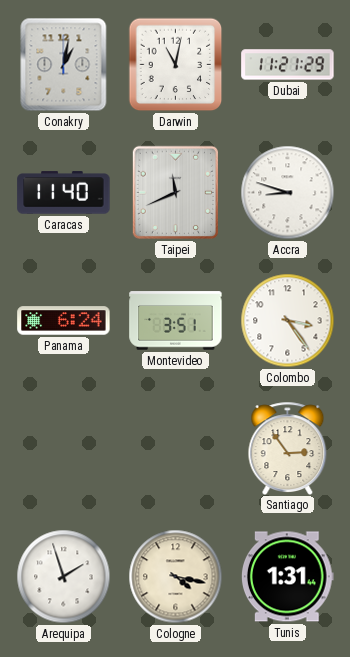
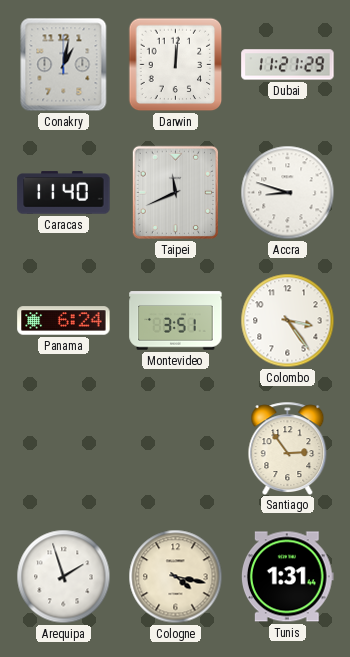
Darwin: 11:02 -> 12:01 (176, 65)
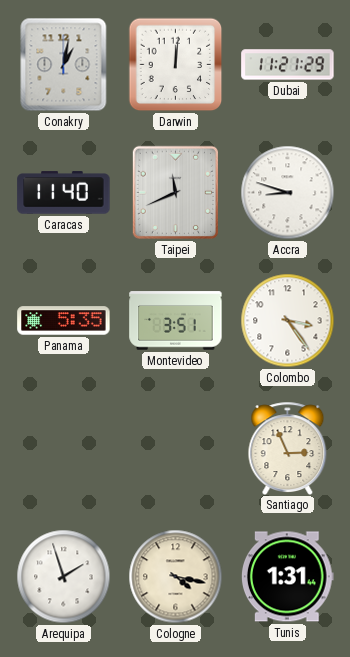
Panama: 6:24 -> 5:35 (64, 321)
Santiago: 2:54 -> 2:56 (288, 448)
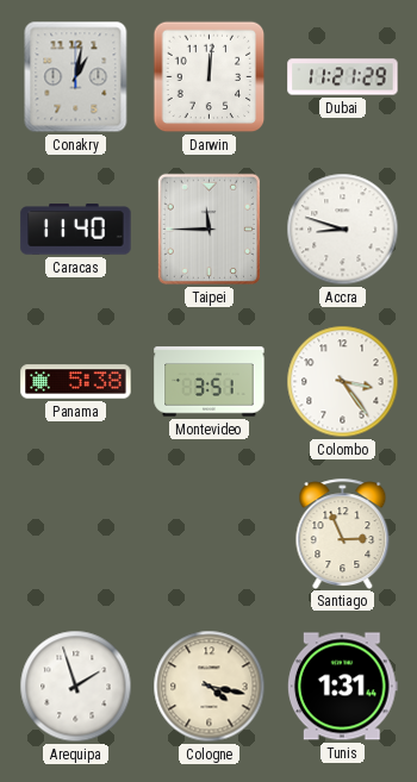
Taipei: 11:41 -> 11:45 (208, 229)
Panama: 5:35 -> 5:38 (76, 382)
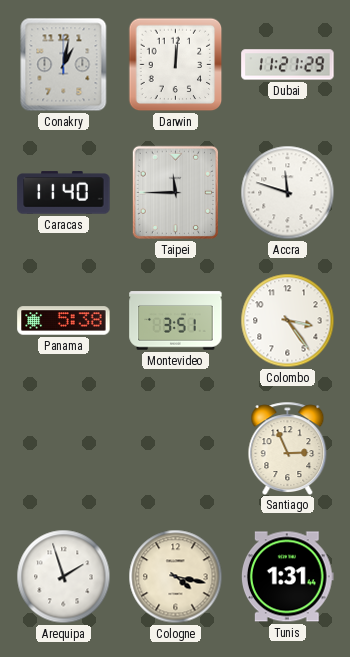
Accra: 8:48 -> 11:48 (288, 193)
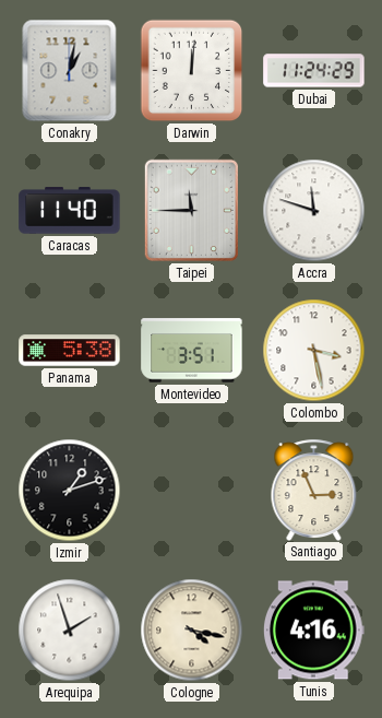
Dubai: 11:21 -> 11:24 (314, 71)
Colombo: 3:24 -> 3:28 (314, 351)
Izmir: none -> 1:12 (70, 491)
Tunis: 1:31 -> 4:16 (313, 631)
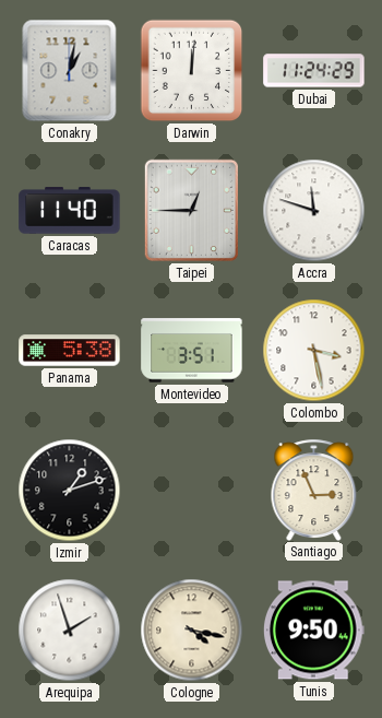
Taipei: 11:45 -> 12:45 (191, 210)
Tunis: 4:16 -> 9:50 (313, 631)
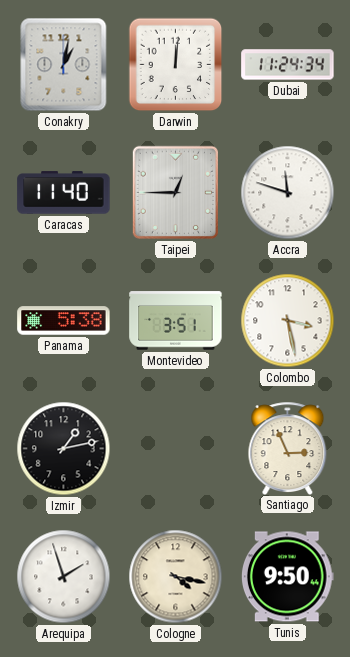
Dubai: 11:24:29 -> 11:24:34 (288, 65)
Izmir: 1:12 -> 1:13 (64, 449)
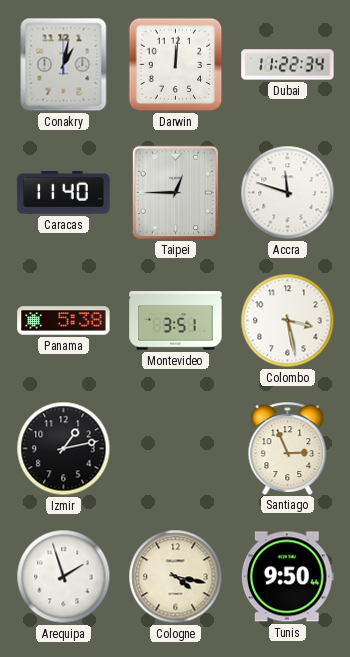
Dubai: 11:24 -> 11:22 (288, 65)
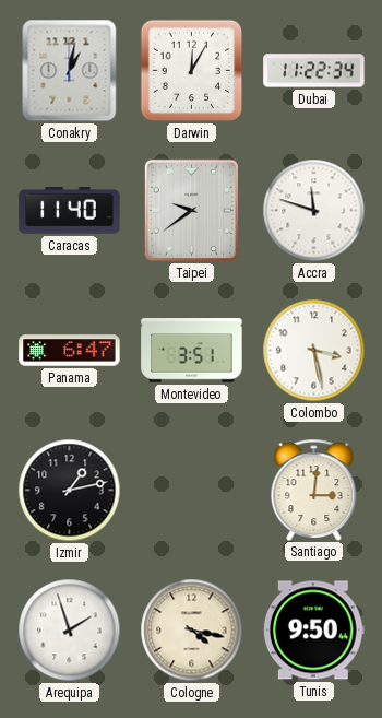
Darwin: 12:01 -> 12:05 (192, 71)
Taipei: 12:45 -> 9:39 (191, 210)
Panama: 5:38 -> 6:47 (70, 351)
Santiago: 2:56 -> 3:01 (314, 490)
